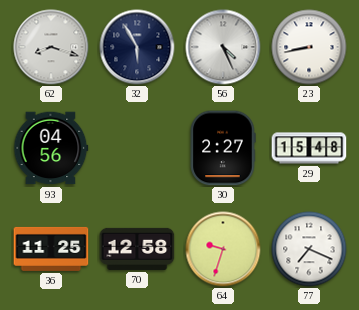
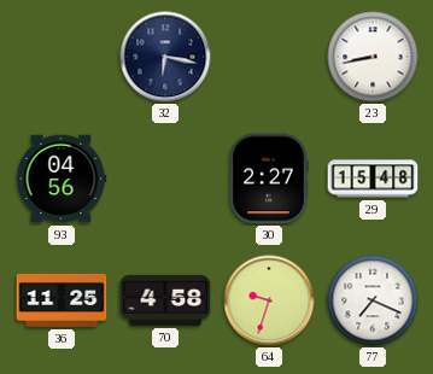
62: 8:18 -> none (51, 47)
32: 5:55 -> 6:17 (165, 57)
56: 4:26 -> none (223, 47)
70: 12:58 -> 4:58 (165, 300)
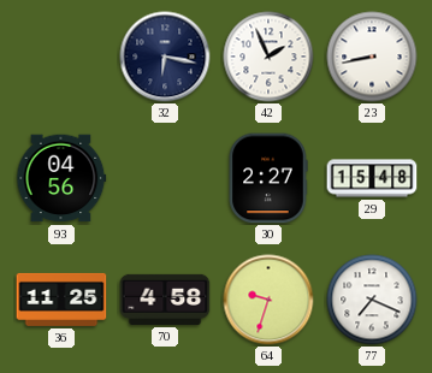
42: none -> 1:56 (268, 57)
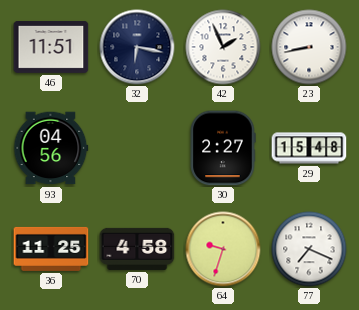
46: none -> 11:51 (51, 47)
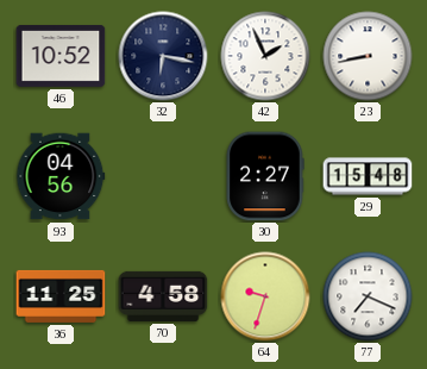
46: 11:51 -> 10:52 (61, 56)
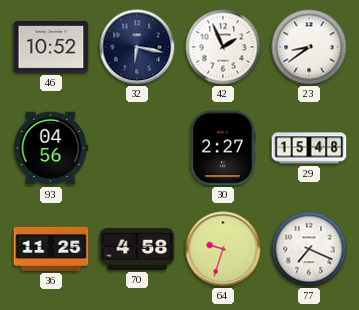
23: 8:43 -> 8:39 (309, 47)
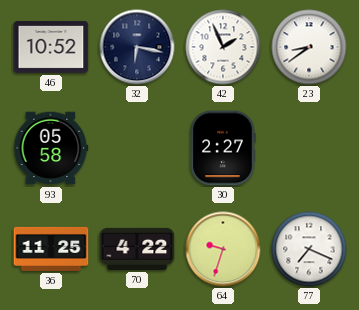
93: 04:56 -> 05:58 (51, 148)
29: 15:48 -> none (309, 148)
70: 4:58 -> 4:22 (137, 249)
